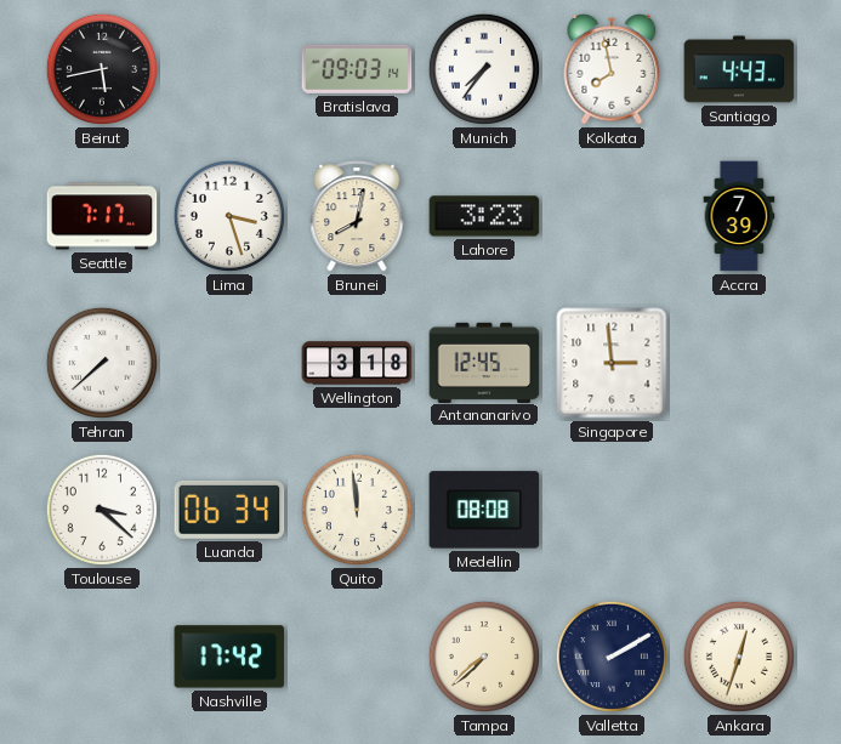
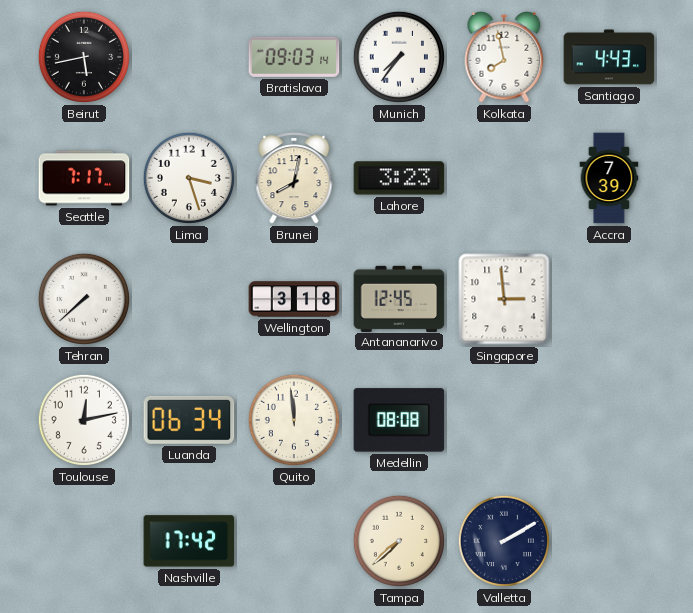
Toulouse: 3:22 -> 12:13 (84, 420)
Ankara: 12:33 -> none (739, 657)
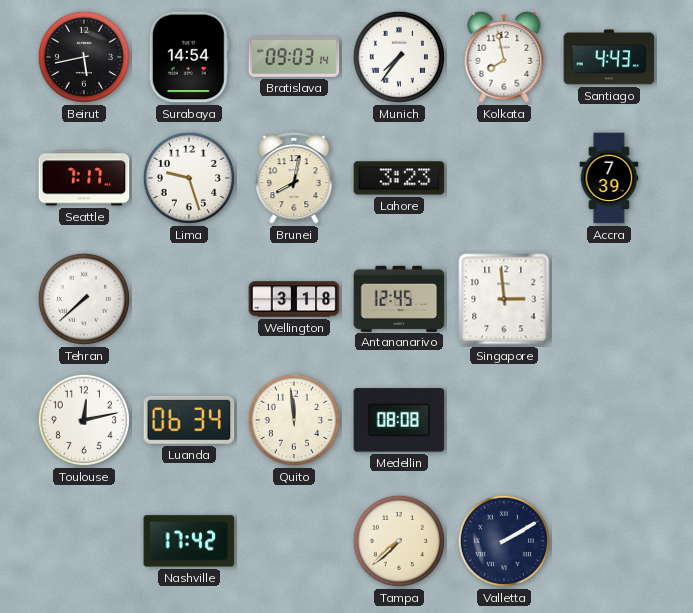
Surabaya: none -> 14:54 (189, 57)
Lima: 3:27 -> 9:27 (189, 178)
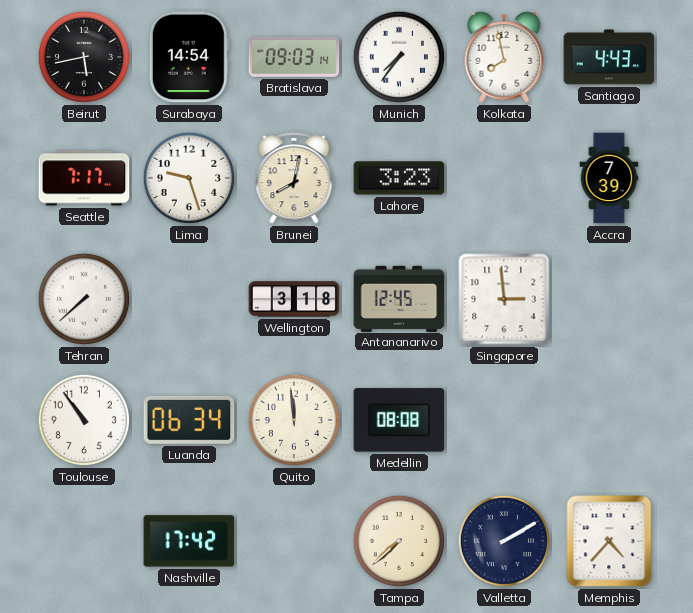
Toulouse: 12:13 -> 10:54 (84, 420)
Memphis: none -> 4:37 (609, 541)
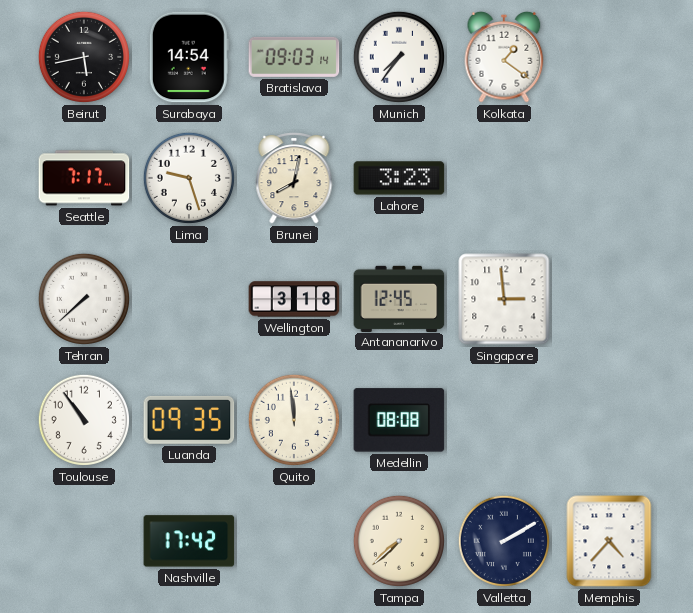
Kolkata: 7:58 -> 1:21 (504, 57)
Santiago: 4:43 -> none (609, 57)
Accra: 7:39 -> none (609, 178)
Luanda: 06:34 -> 09:35 (189, 420)
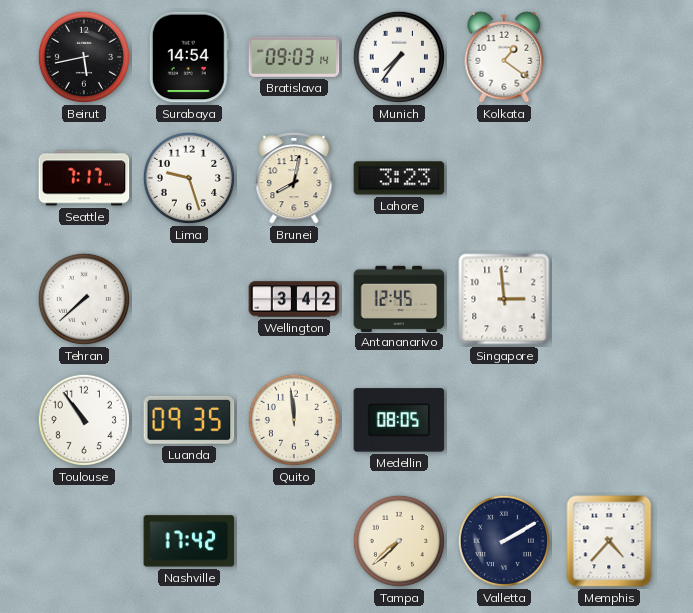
Wellington: 3:18 -> 3:42 (294, 299)
Medellin: 08:08 -> 08:05 (399, 420)
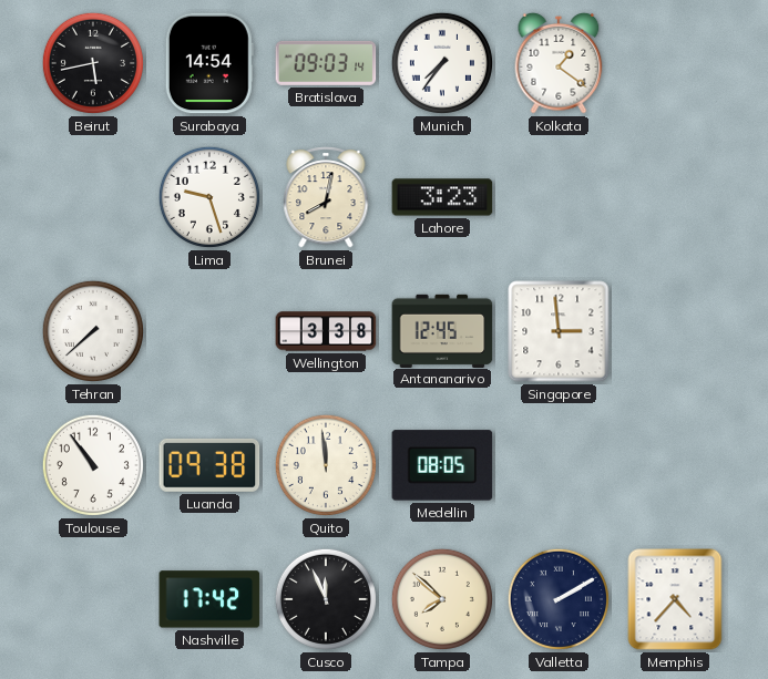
Seattle: 7:17 -> none (84, 178)
Wellington: 3:42 -> 3:38 (326, 331)
Luanda: 09:35 -> 09:38 (209, 465)
Cusco: none -> 11:56 (326, 599)
Tampa: 7:38 -> 7:52 (442, 599)
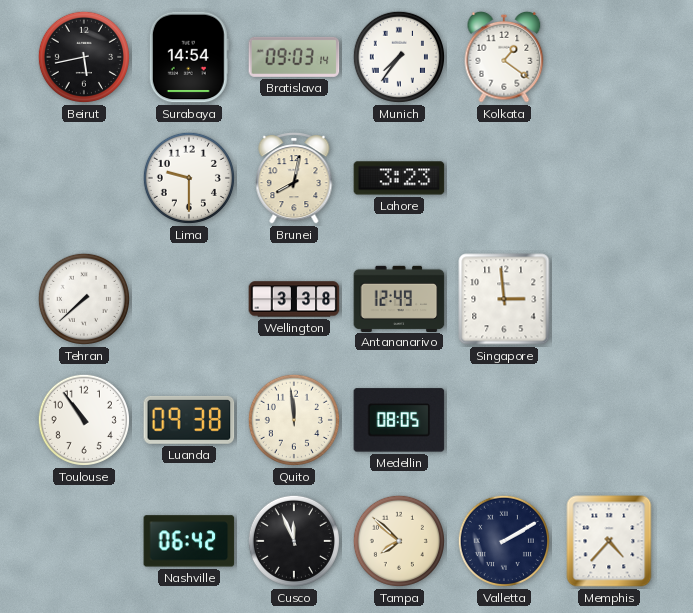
Lima: 9:27 -> 9:30 (189, 178)
Antananarivo: 12:45 -> 12:49 (399, 298)
Nashville: 17:42 -> 06:42 (189, 541)
